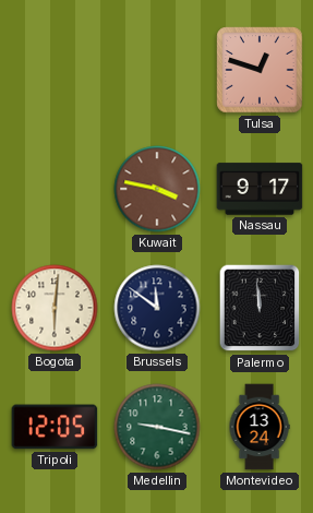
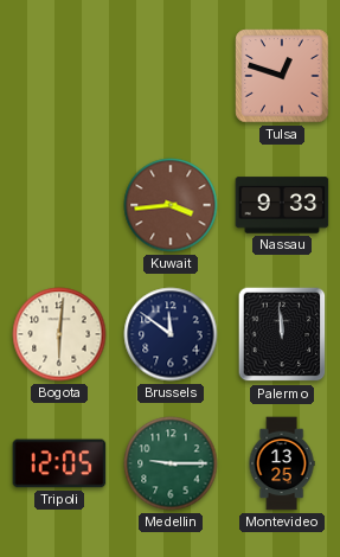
Kuwait: 3:47 -> 3:44 (171, 205)
Nassau: 9:17 -> 9:33 (282, 205)
Medellin: 9:17 -> 9:15 (171, 463)
Montevideo: 13:24 -> 13:25 (282, 463)
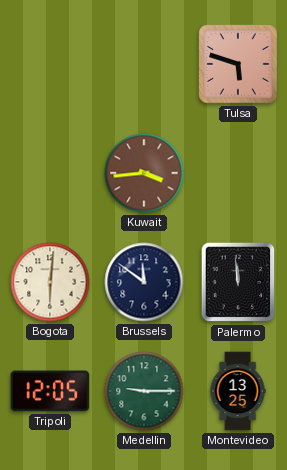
Tulsa: 12:48 -> 5:48 (238, 64)
Nassau: 9:33 -> none (282, 205)
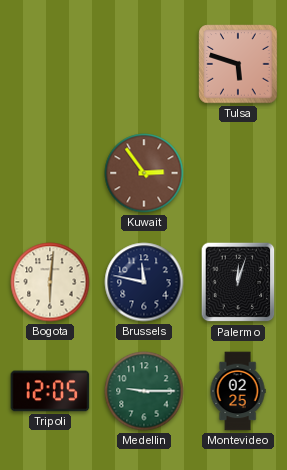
Kuwait: 3:44 -> 2:54 (144, 173)
Brussels: 11:51 -> 11:47 (144, 282)
Palermo: 11:59 -> 12:03 (238, 282)
Montevideo: 13:25 -> 02:25 (238, 391)
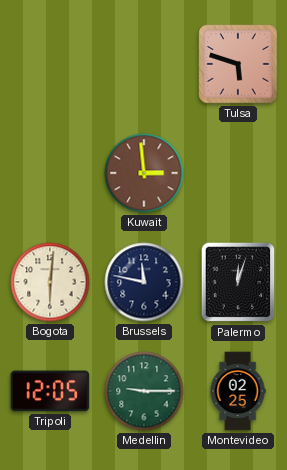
Kuwait: 2:54 -> 2:59 (144, 173)
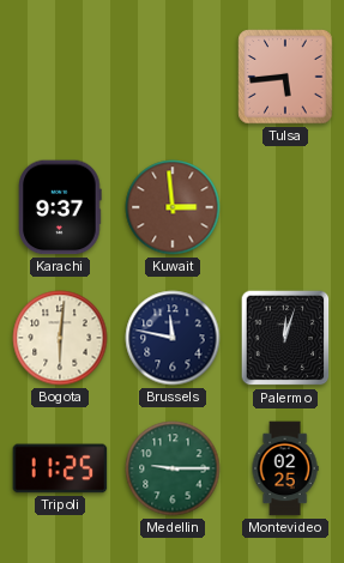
Tulsa: 5:48 -> 5:44 (285, 77)
Karachi: none -> 9:37 (60, 207)
Tripoli: 12:05 -> 11:25 (60, 468)
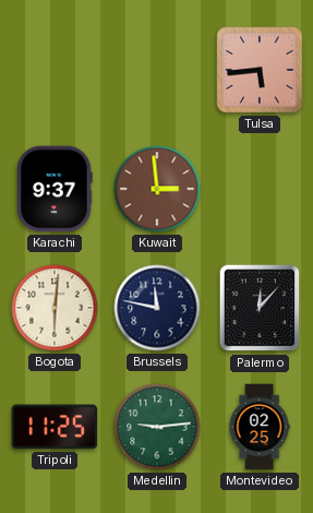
Palermo: 12:03 -> 12:07 (260, 308)
Medellin: 9:15 -> 9:14 (157, 427)
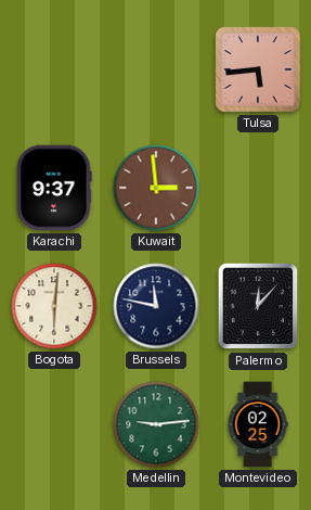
Tripoli: 11:25 -> none (55, 427)
